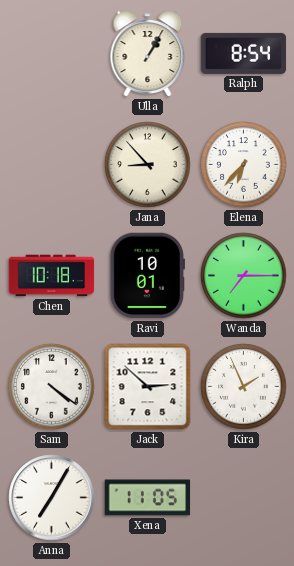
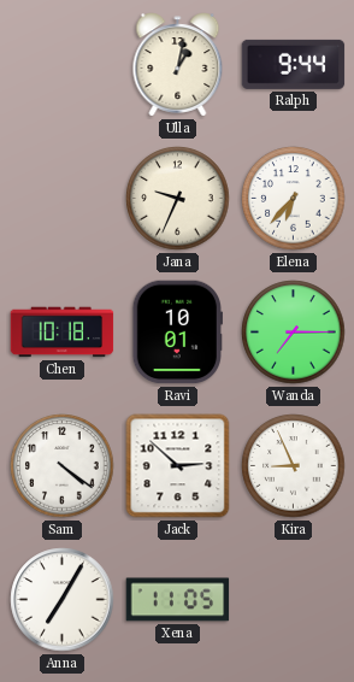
Ulla: 1:05 -> 1:02 (178, 65)
Ralph: 8:54 -> 9:44 (294, 64)
Jana: 8:53 -> 9:34 (178, 199)
Kira: 1:56 -> 8:56 (294, 466)
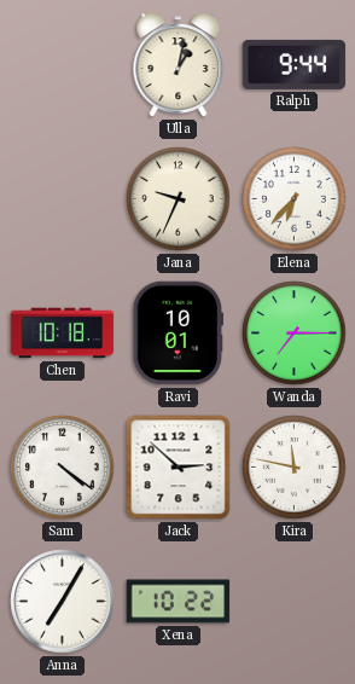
Kira: 8:56 -> 11:47 (295, 468)
Xena: 11:05 -> 10:22 (179, 602)
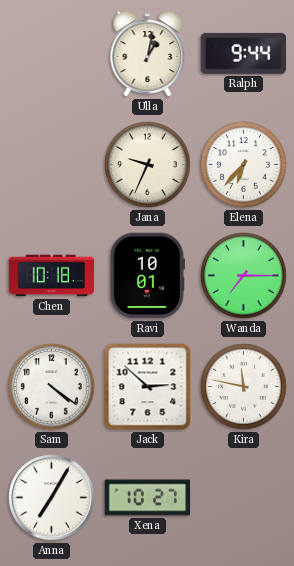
Xena: 10:22 -> 10:27 (148, 498)
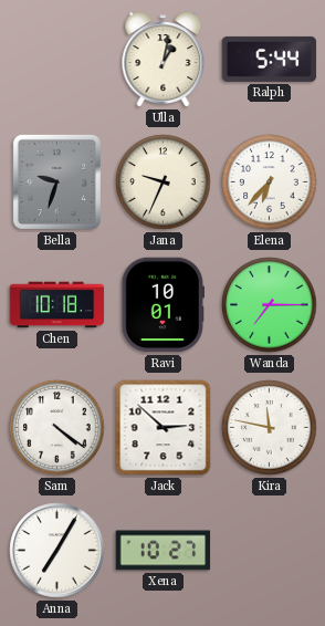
Ralph: 9:44 -> 5:44 (270, 59)
Bella: none -> 9:33 (56, 181)
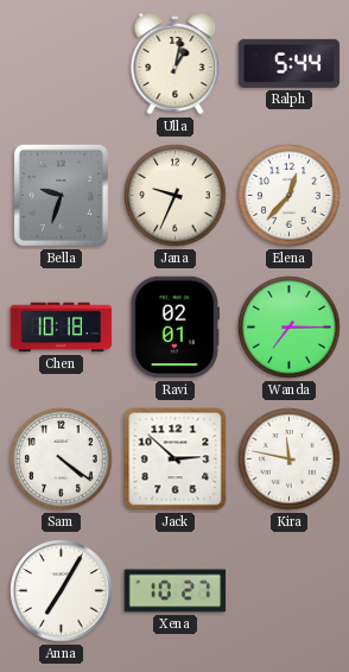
Elena: 6:37 -> 12:37 (290, 196)
Ravi: 10:01 -> 02:01 (174, 328)
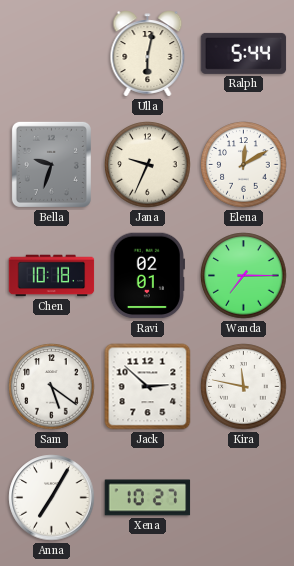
Ulla: 1:02 -> 6:02 (148, 54)
Elena: 12:37 -> 12:10 (244, 165)
Sam: 4:21 -> 5:21 (52, 387)
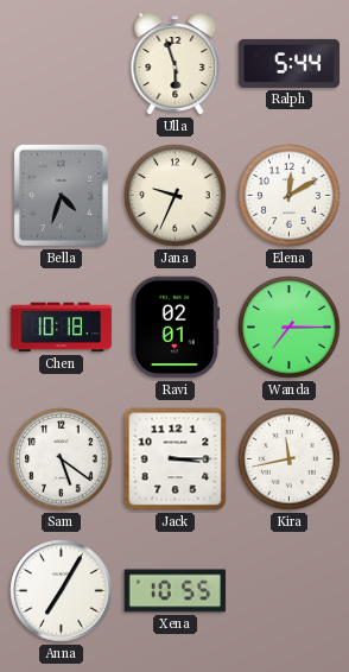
Ulla: 6:02 -> 5:57 (176, 64)
Bella: 9:33 -> 4:33 (61, 195)
Jack: 2:52 -> 3:15 (176, 459)
Kira: 11:47 -> 11:43 (290, 459)
Xena: 10:27 -> 10:55 (176, 591)
